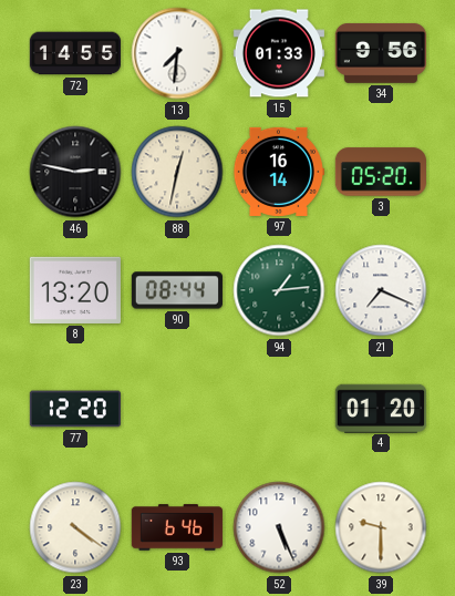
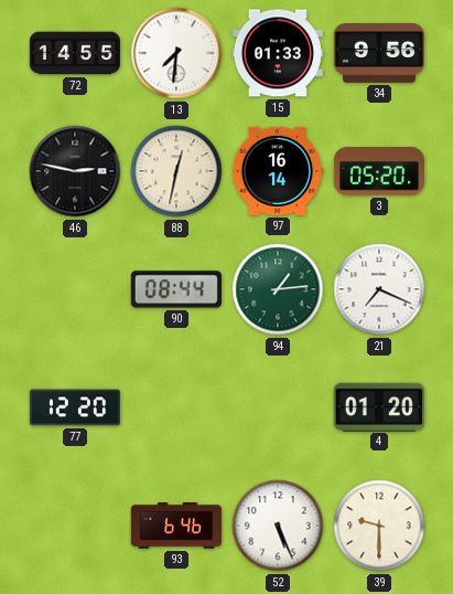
8: 13:20 -> none (75, 290)
23: 4:21 -> none (75, 527)
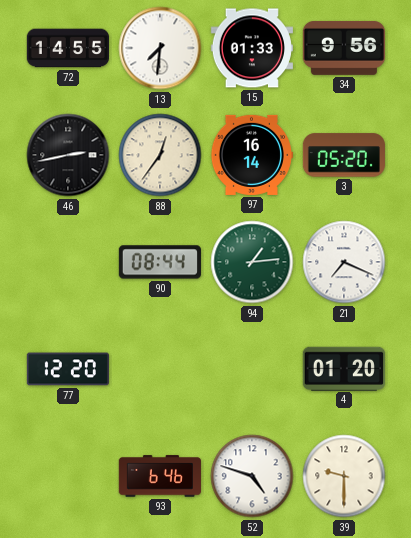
46: 2:47 -> 2:43 (68, 155)
88: 12:32 -> 12:36 (160, 155)
52: 5:26 -> 4:48 (252, 476)
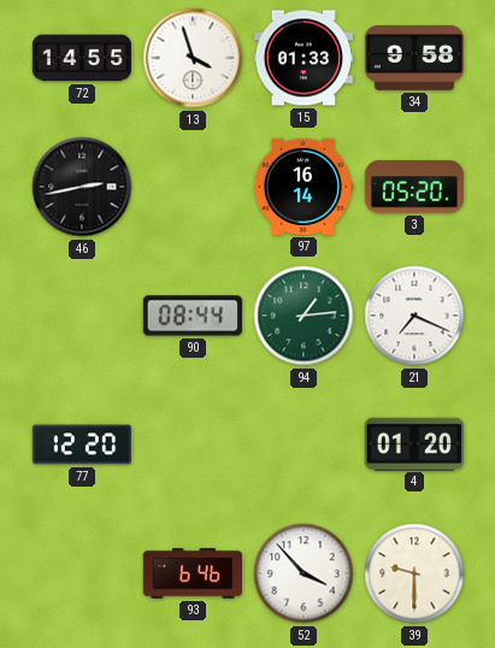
13: 7:31 -> 3:57 (193, 58)
34: 9:56 -> 9:58 (414, 58)
88: 12:36 -> none (160, 155)
52: 4:48 -> 3:53 (304, 573)
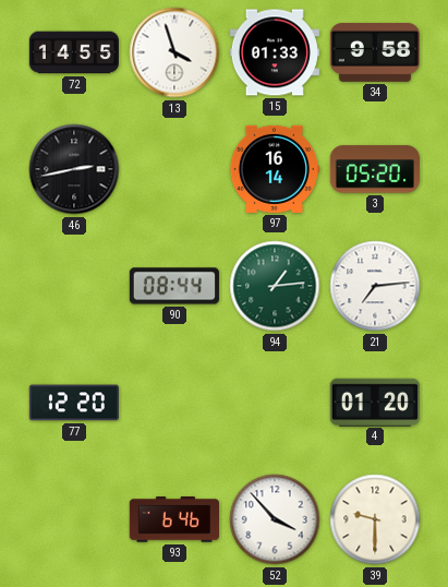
21: 7:19 -> 7:14 (375, 286)
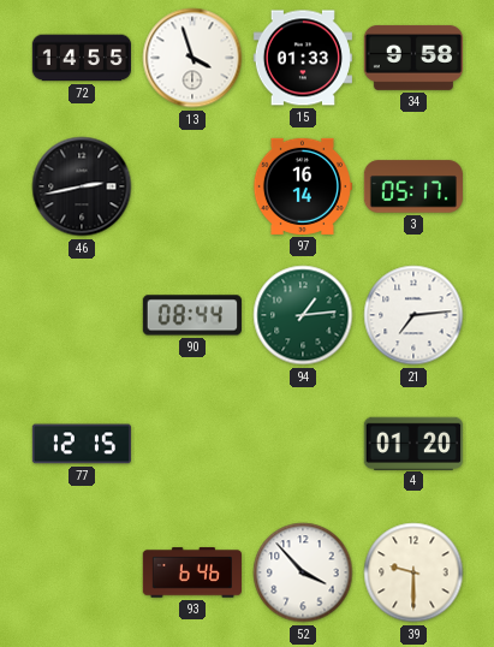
3: 05:20 -> 05:17 (413, 186)
77: 12:20 -> 12:15 (82, 444)
